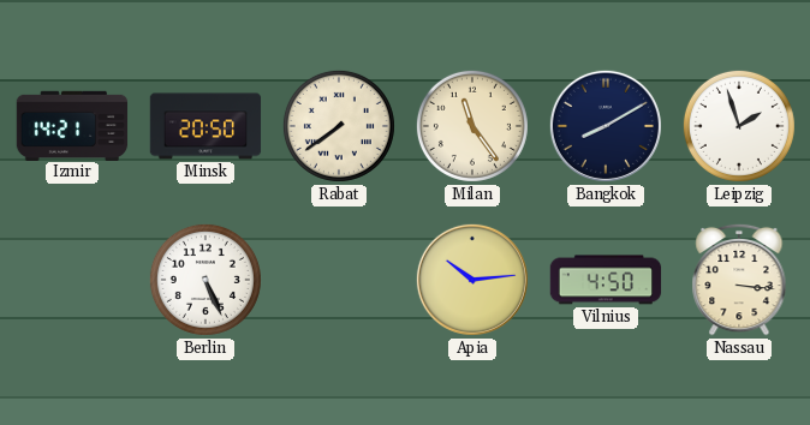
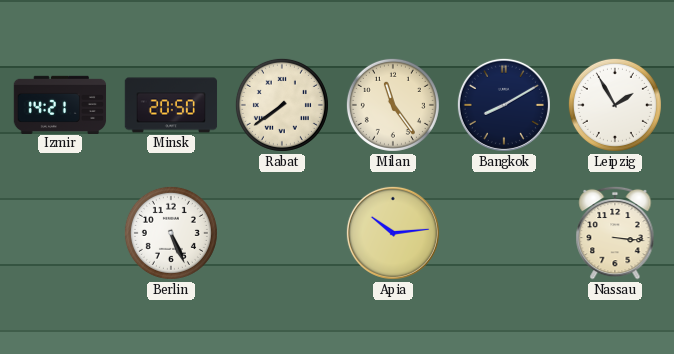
Leipzig: 1:57 -> 1:55 (615, 105)
Vilnius: 4:50 -> none (606, 280)
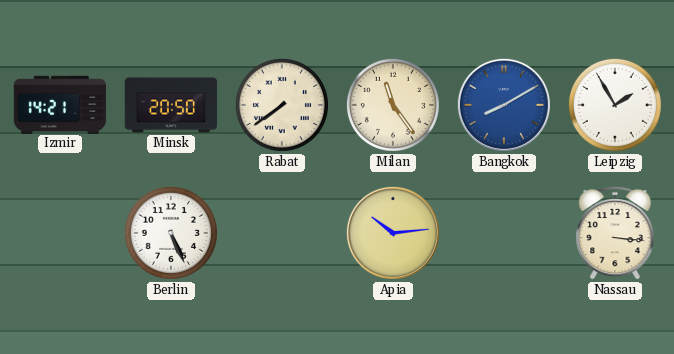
Bangkok dial: navy -> blue (504, 105)
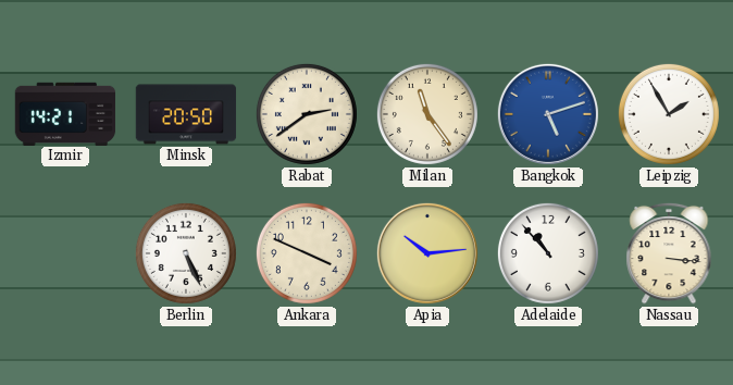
Rabat: 7:39 -> 2:39 (307, 114)
Bangkok: 8:10 -> 5:12 (548, 114)
Ankara: none -> 3:49 (307, 253)
Adelaide: none -> 10:53 (548, 253)
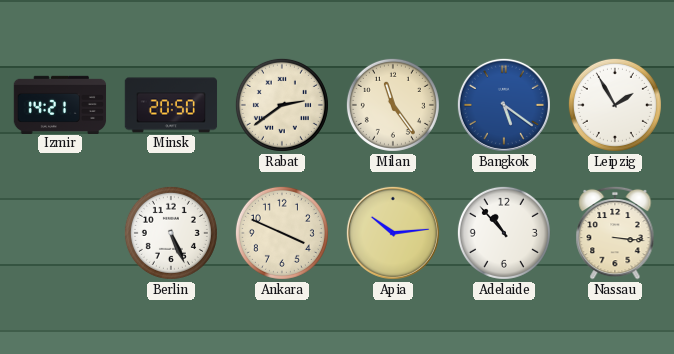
Bangkok: 5:12 -> 5:21 (504, 105)
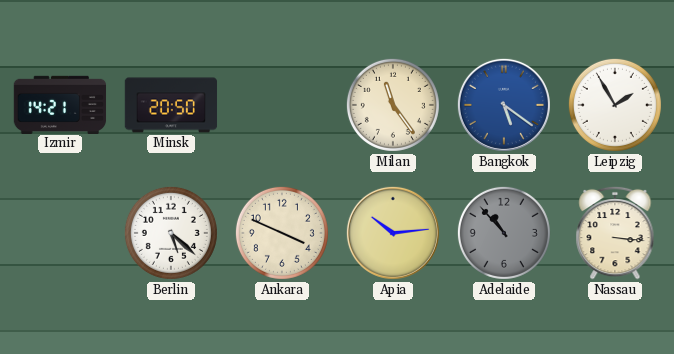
Rabat: 2:39 -> none (282, 105)
Berlin: 5:26 -> 5:22 (171, 233)
Adelaide dial: white -> grey (504, 233)
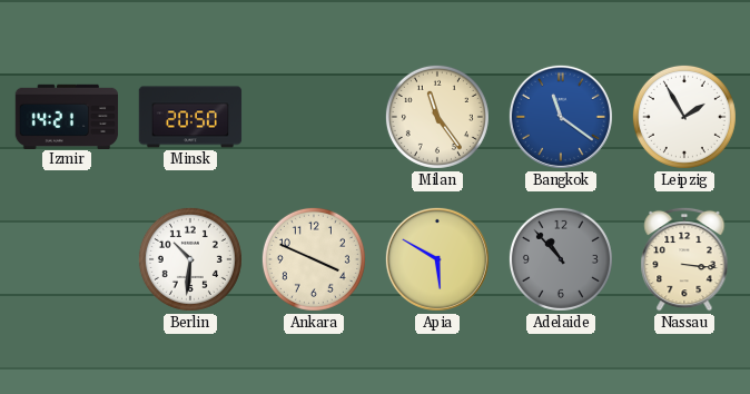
Bangkok: 5:21 -> 11:21 (561, 117)
Berlin: 5:22 -> 10:31 (190, 259)
Apia: 10:14 -> 5:50 (437, 259)
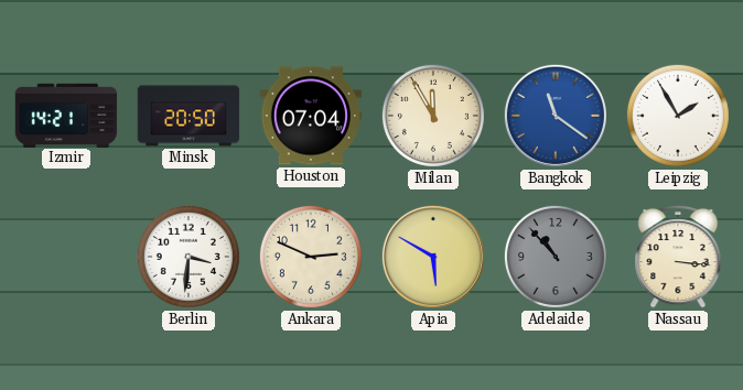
Houston: none -> 07:04 (311, 116)
Milan: 11:24 -> 11:55 (433, 116)
Berlin: 10:31 -> 3:31 (189, 257)
Ankara: 3:49 -> 2:49 (311, 257)
